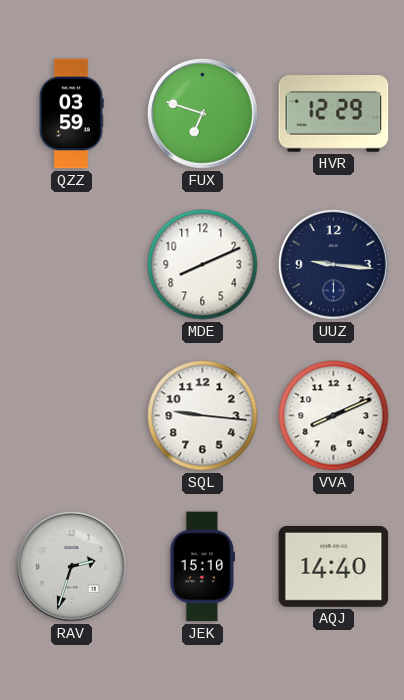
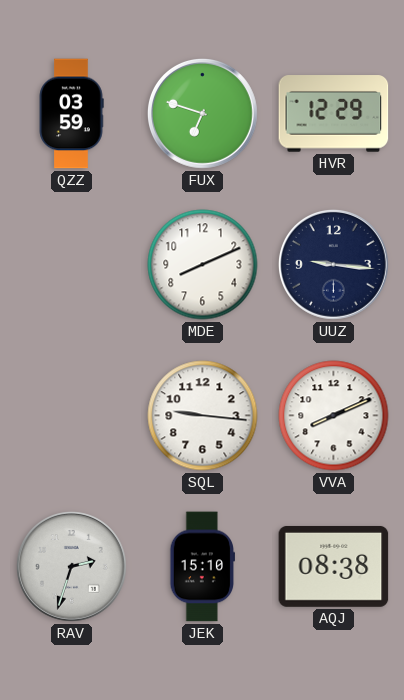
AQJ: 14:40 -> 08:38 (334, 566)
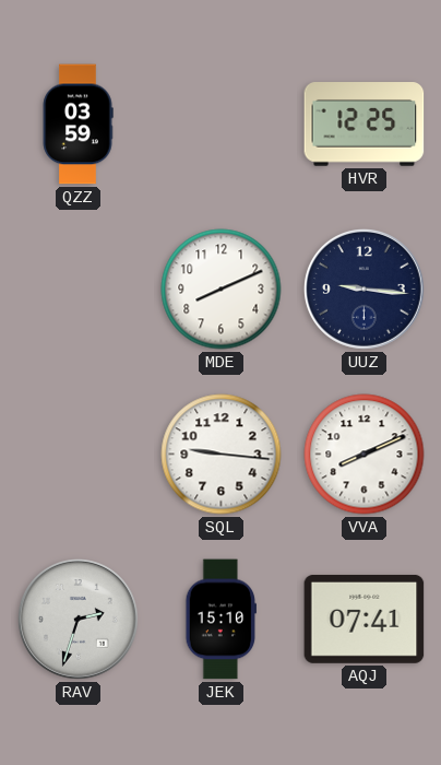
FUX: 6:48 -> none (203, 114)
HVR: 12:29 -> 12:25 (365, 125)
AQJ: 08:38 -> 07:41 (365, 619)
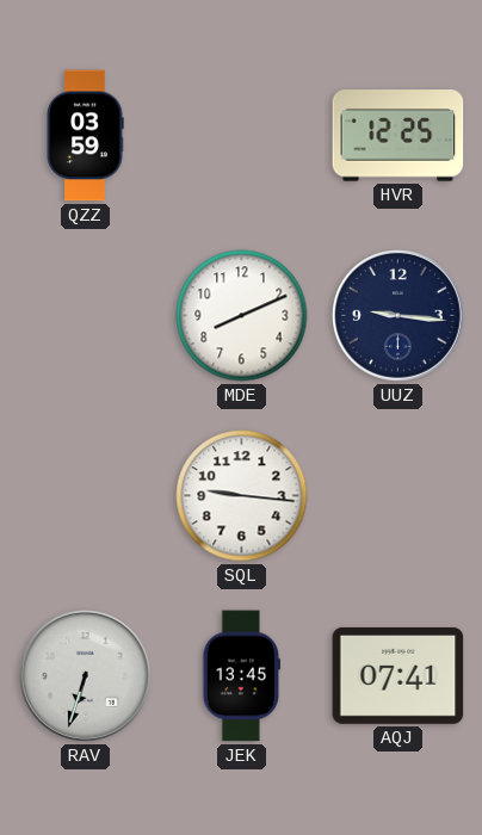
VVA: 8:11 -> none (365, 455)
RAV: 2:33 -> 6:33 (86, 676)
JEK: 15:10 -> 13:45 (242, 676)
